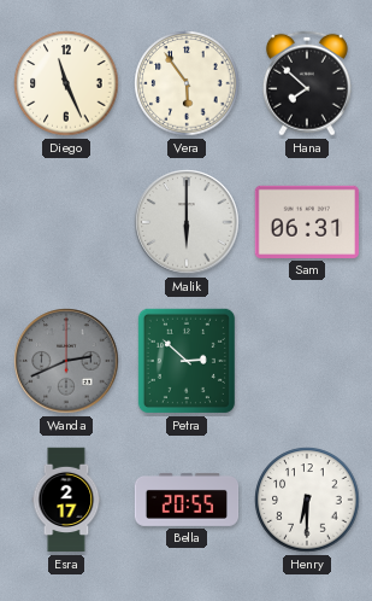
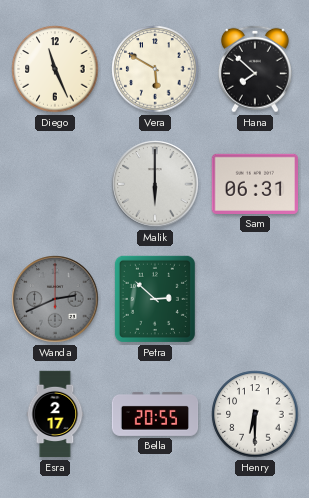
Vera: 5:54 -> 5:50 (155, 69)
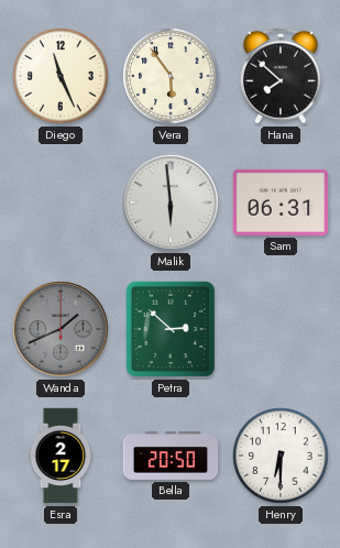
Vera: 5:50 -> 5:54 (171, 76)
Malik: 6:00 -> 5:59 (171, 202)
Wanda: 2:41 -> 1:41 (61, 329)
Bella: 20:55 -> 20:50 (171, 456)
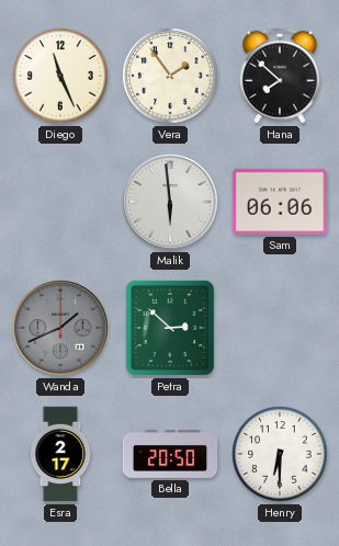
Vera: 5:54 -> 1:54 (170, 76)
Sam: 06:31 -> 06:06 (279, 202)
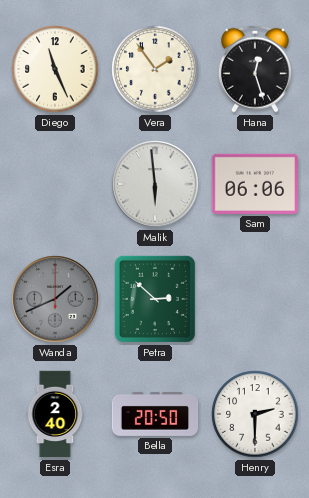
Hana: 7:52 -> 12:27 (255, 69)
Esra: 2:17 -> 2:40 (55, 414)
Henry: 6:30 -> 2:30 (255, 414)
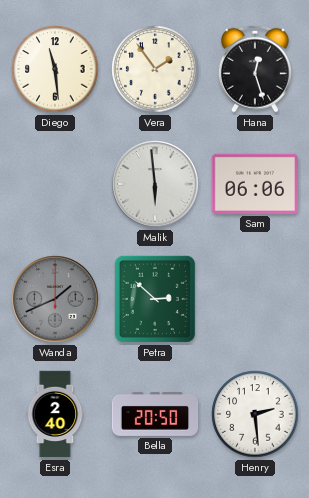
Diego: 11:26 -> 11:29 (55, 69)
Henry: 2:30 -> 2:29 (255, 414)
